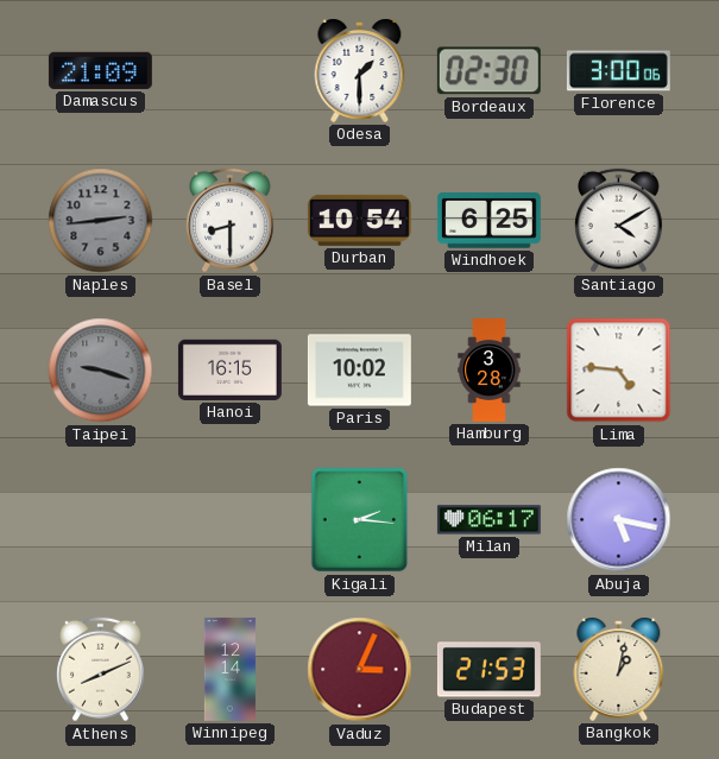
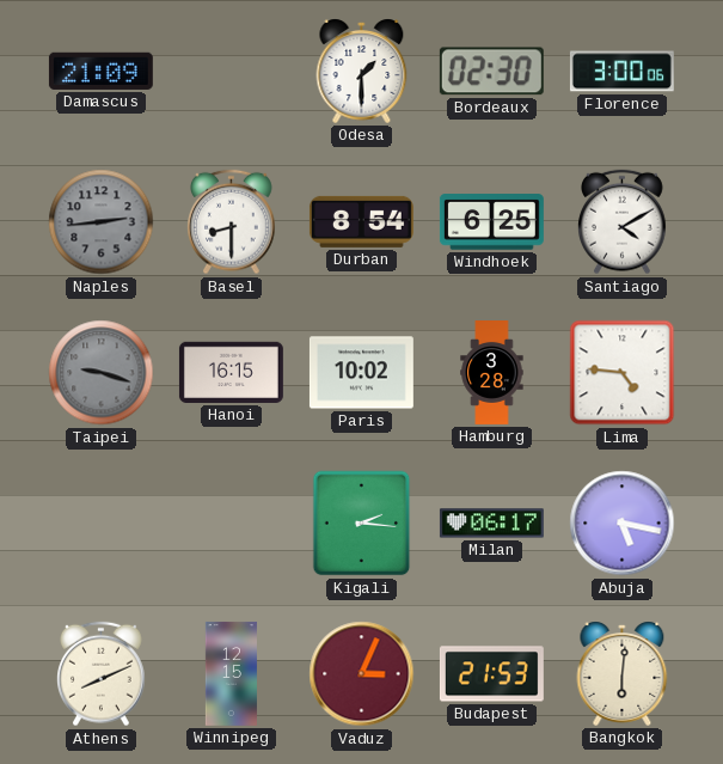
Durban: 10:54 -> 8:54 (361, 221)
Winnipeg: 12:14 -> 12:15 (231, 673)
Bangkok: 1:02 -> 6:01 (623, 673)
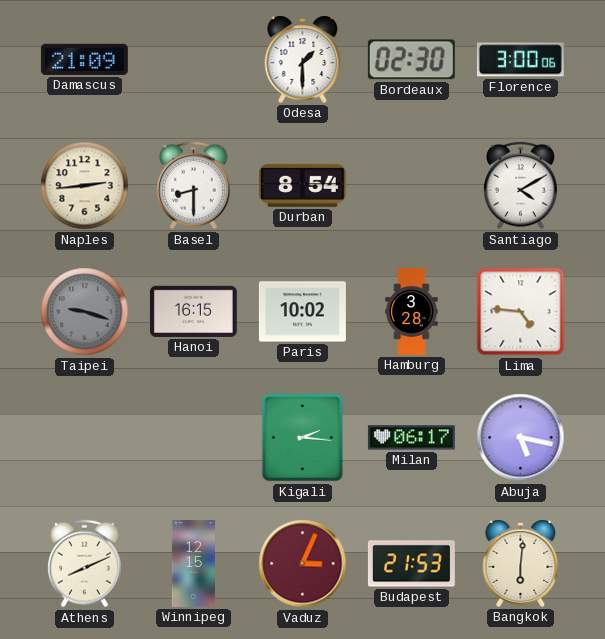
Naples dial: grey -> cream (85, 186)
Windhoek: 6:25 -> none (491, 222)
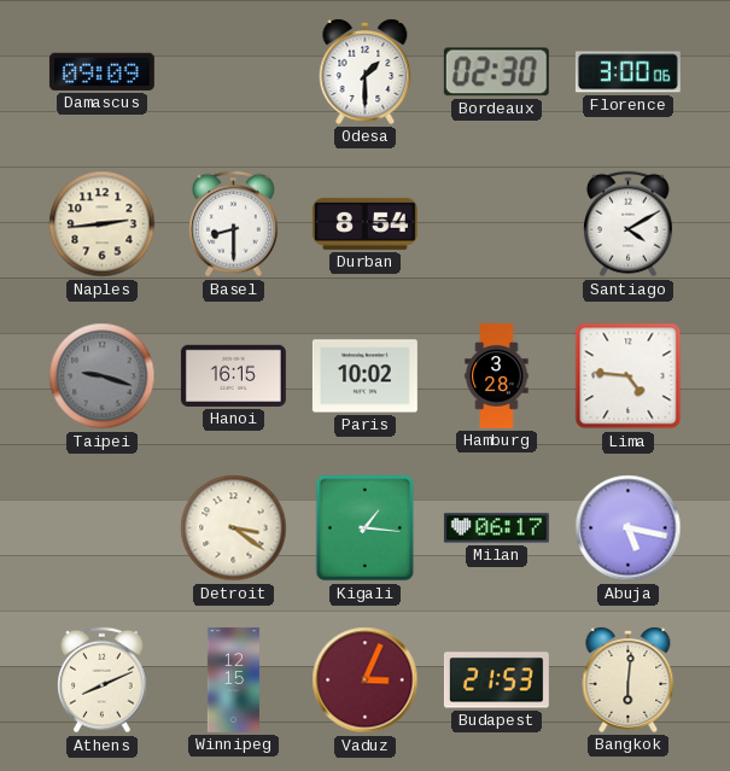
Damascus: 21:09 -> 09:09 (101, 71)
Detroit: none -> 3:21 (234, 528)
Kigali: 2:16 -> 1:16 (366, 528)
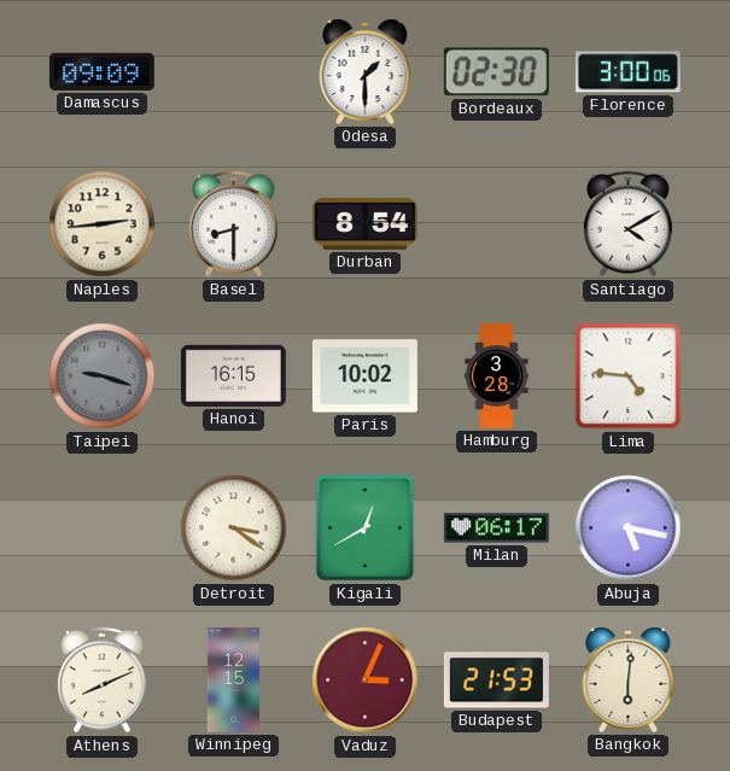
Kigali: 1:16 -> 12:40 (366, 528)
